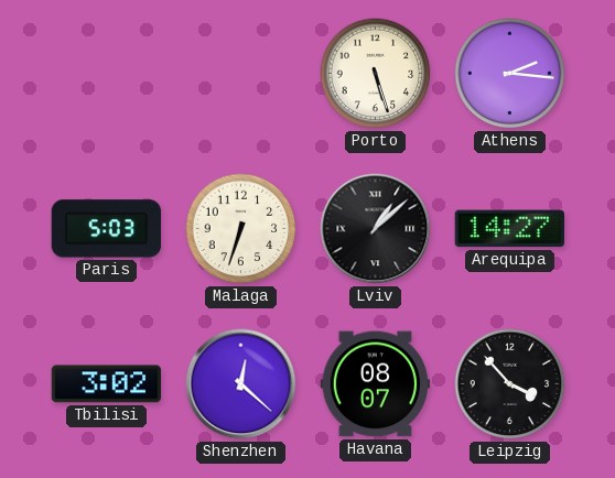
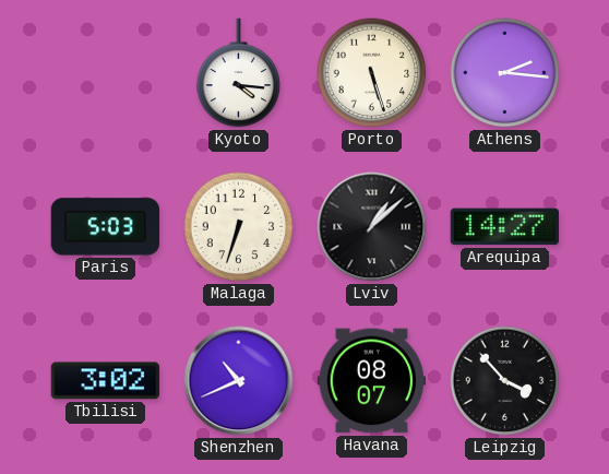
Kyoto: none -> 4:16 (239, 73)
Shenzhen: 12:22 -> 10:41 (239, 381)
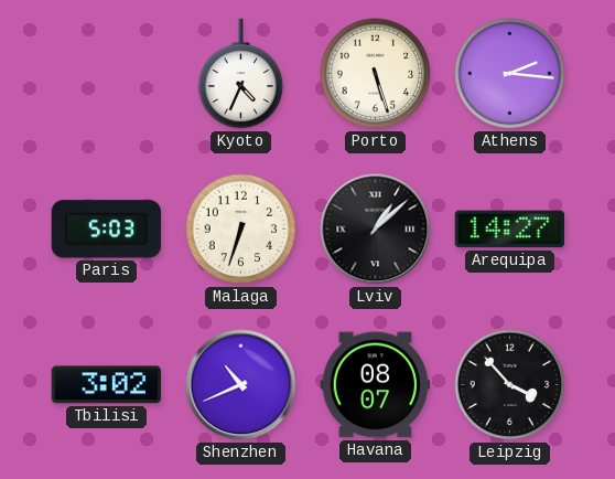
Kyoto: 4:16 -> 4:34 (241, 74)
